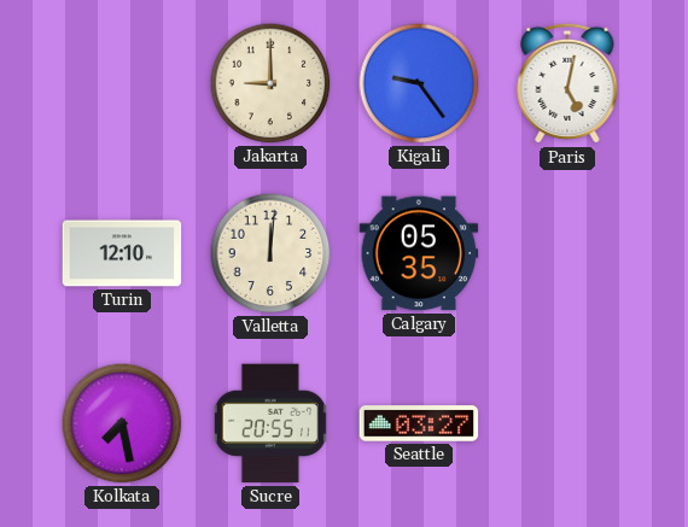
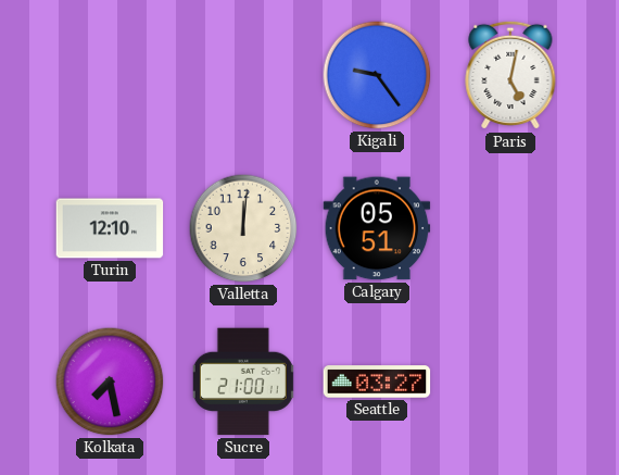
Jakarta: 9:00 -> none (270, 83)
Calgary: 05:35 -> 05:51 (377, 228)
Sucre: 20:55 -> 21:00 (243, 382)
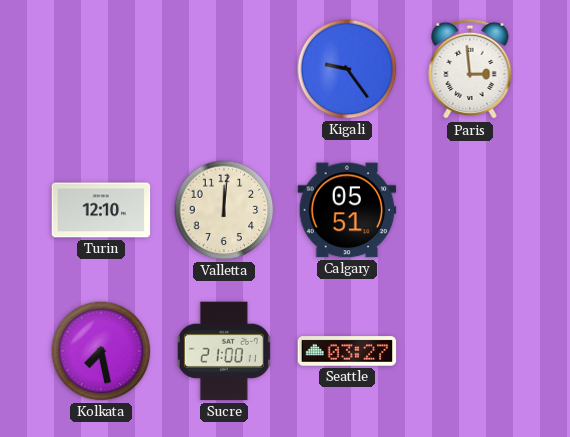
Paris: 5:02 -> 2:59 (470, 69)
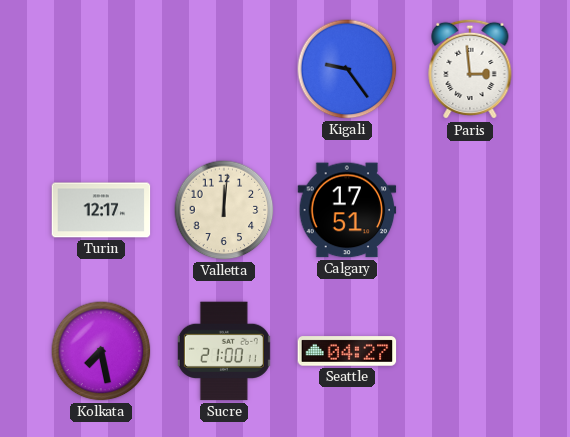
Turin: 12:10 -> 12:17 (101, 210)
Calgary: 05:51 -> 17:51 (347, 210)
Seattle: 03:27 -> 04:27 (347, 351)
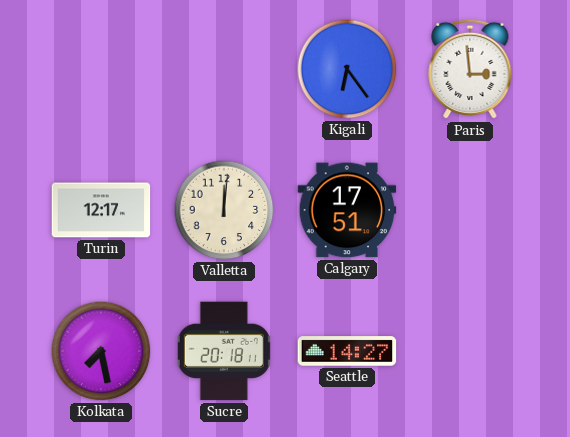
Kigali: 9:24 -> 6:24 (347, 69)
Sucre: 21:00 -> 20:18 (224, 351)
Seattle: 04:27 -> 14:27 (347, 351)
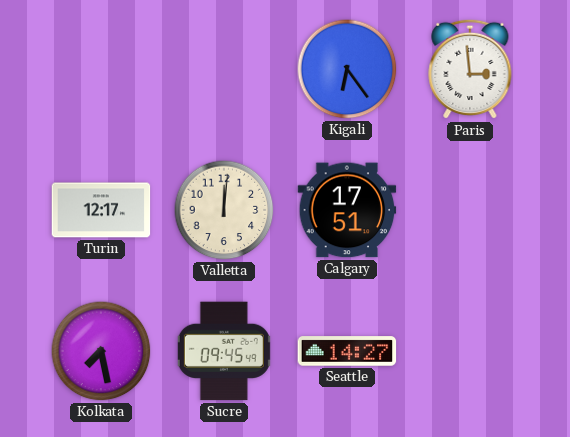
Sucre: 20:18 -> 09:45 (224, 351)
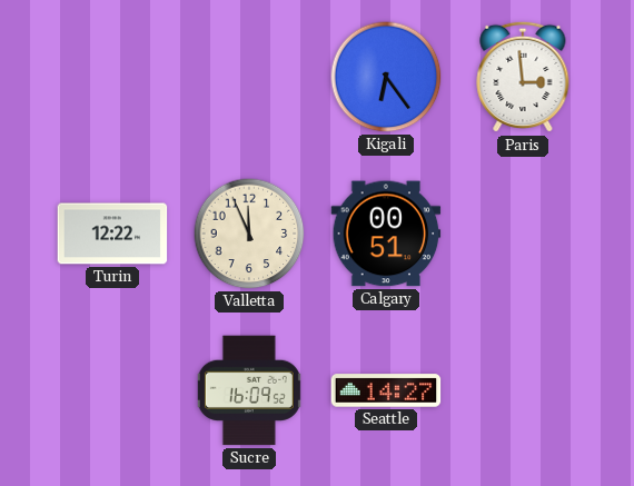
Turin: 12:17 -> 12:22 (112, 234)
Valletta: 12:01 -> 11:56 (249, 234)
Calgary: 17:51 -> 00:51 (386, 234)
Kolkata: 7:28 -> none (101, 351)
Sucre: 09:45 -> 16:09 (249, 390)
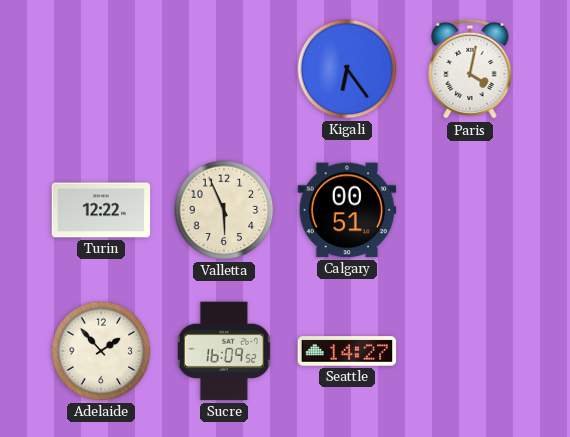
Paris: 2:59 -> 4:02 (470, 69)
Valletta: 11:56 -> 5:56 (224, 210)
Adelaide: none -> 1:53 (101, 351)
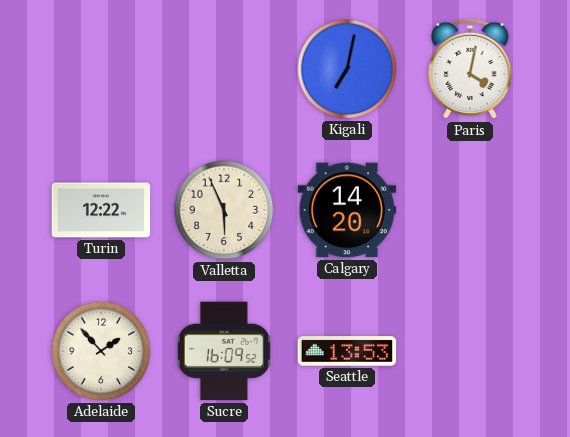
Kigali: 6:24 -> 7:02 (347, 69)
Calgary: 00:51 -> 14:20 (347, 210)
Seattle: 14:27 -> 13:53 (347, 351)
